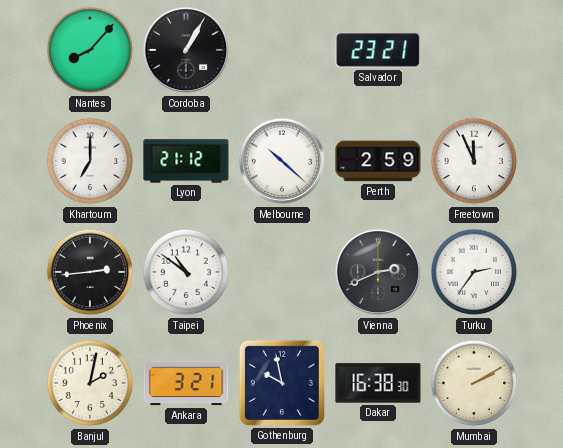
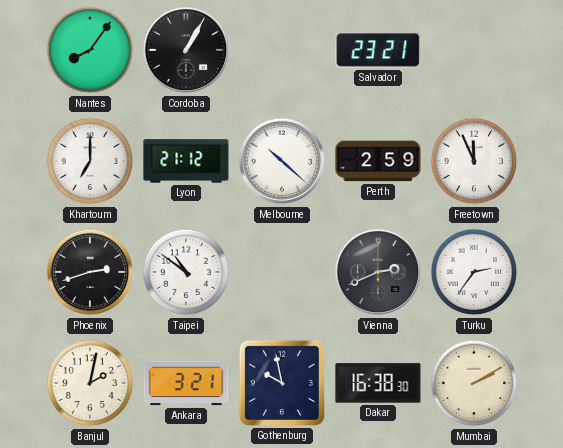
Nantes: 8:07 -> 8:06 (90, 50)
Phoenix: 2:44 -> 2:42 (90, 272)
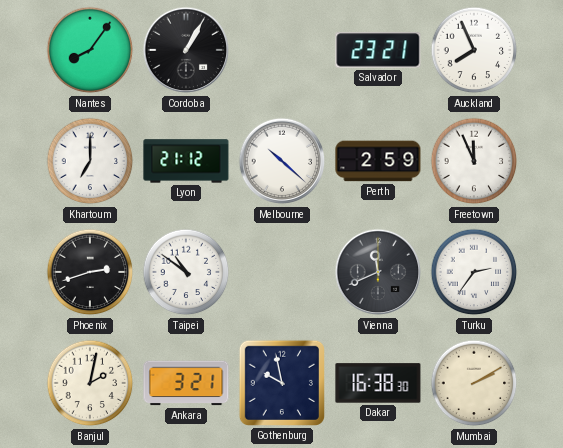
Auckland: none -> 7:56 (474, 50)
Vienna: 2:41 -> 11:41 (378, 272)
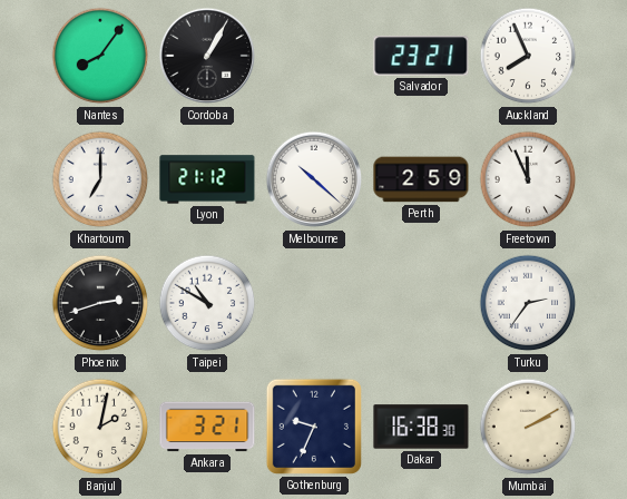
Taipei: 10:51 -> 10:50 (207, 303)
Vienna: 11:41 -> none (378, 272)
Gothenburg: 9:58 -> 9:34 (314, 427)
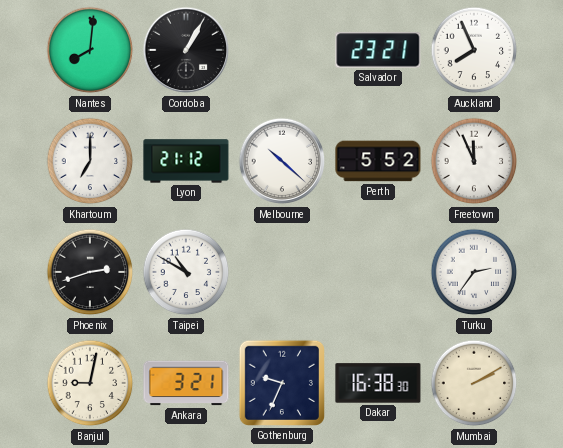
Nantes: 8:06 -> 8:01 (90, 50)
Perth: 2:59 -> 5:52 (378, 161)
Banjul: 2:02 -> 9:02 (90, 383)
